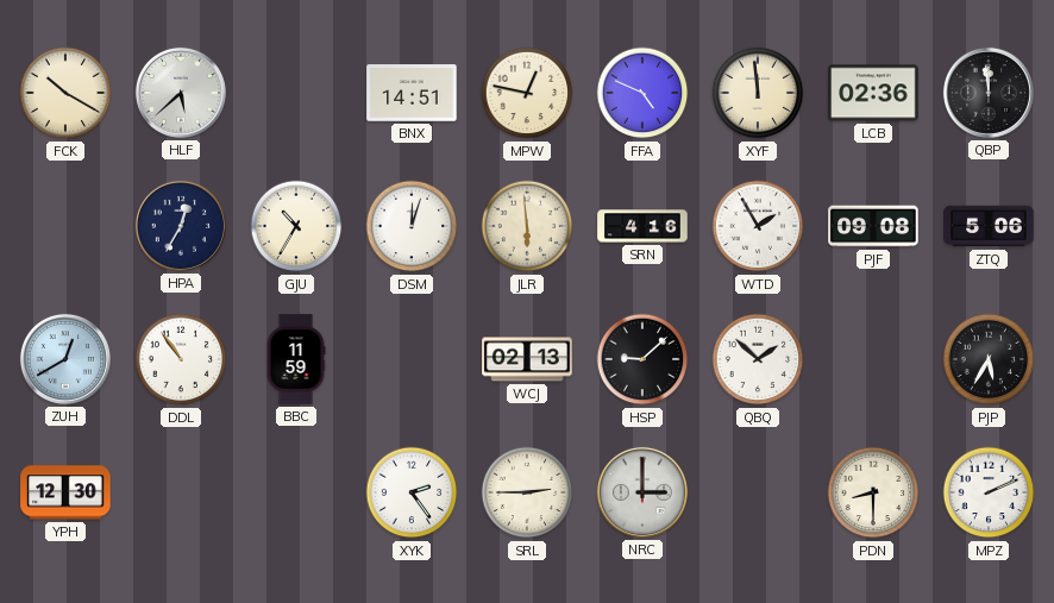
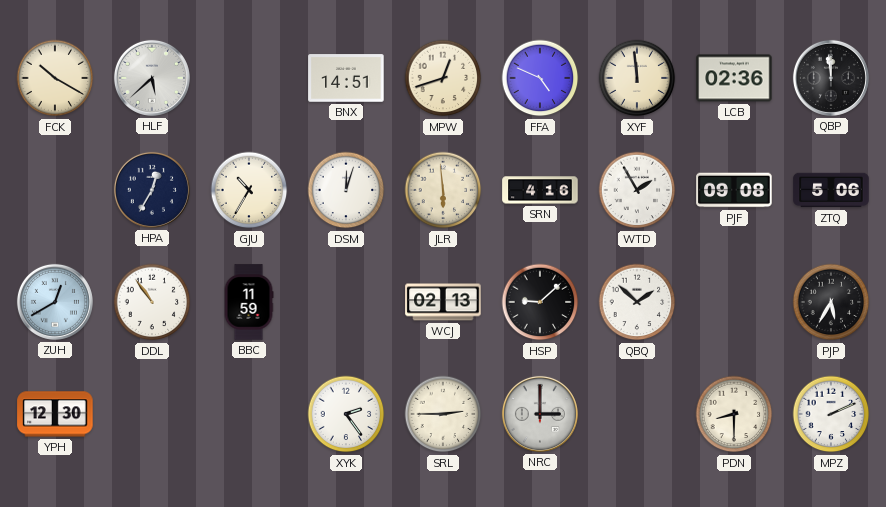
MPW: 12:47 -> 12:42 (443, 78)
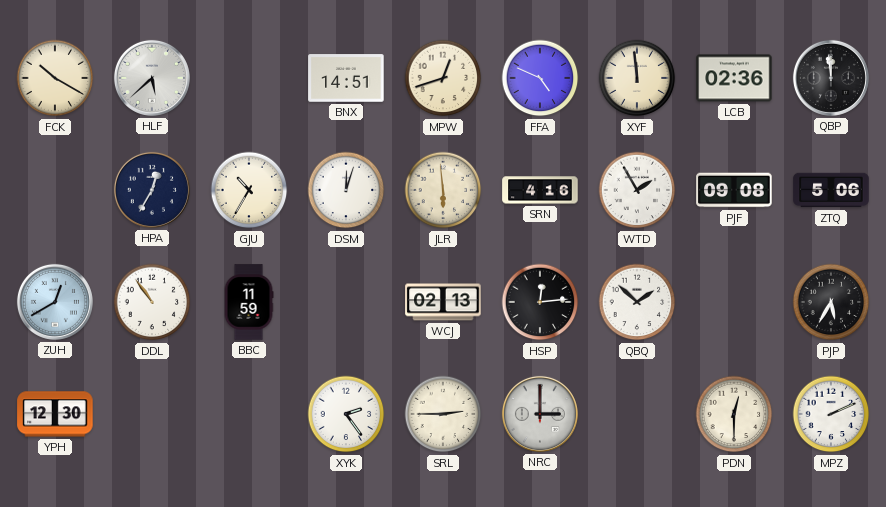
HSP: 9:08 -> 12:14 (540, 302)
PDN: 8:30 -> 12:30 (734, 414)
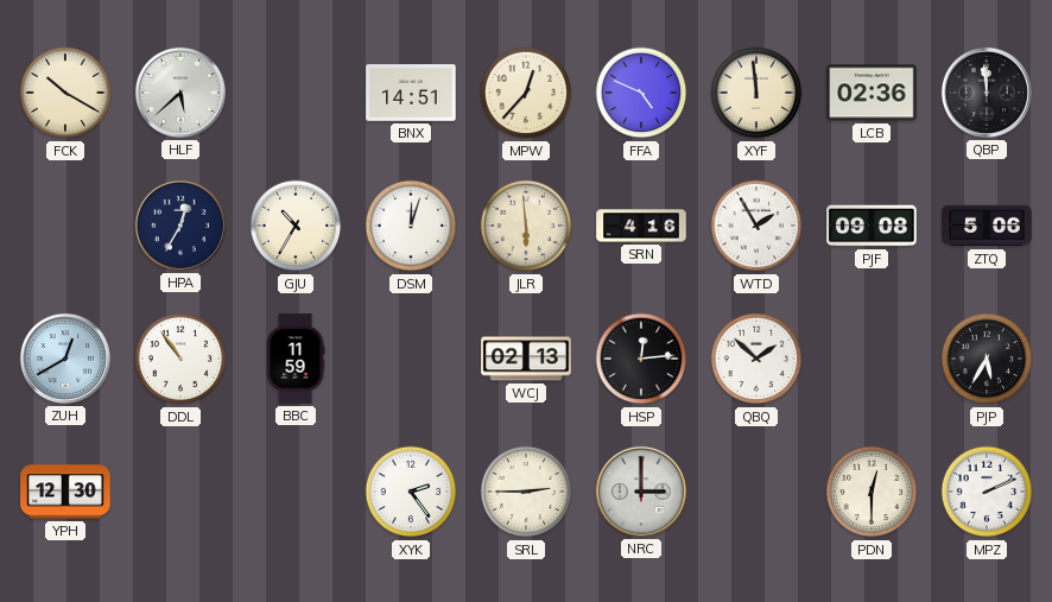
MPW: 12:42 -> 12:37 (526, 93)
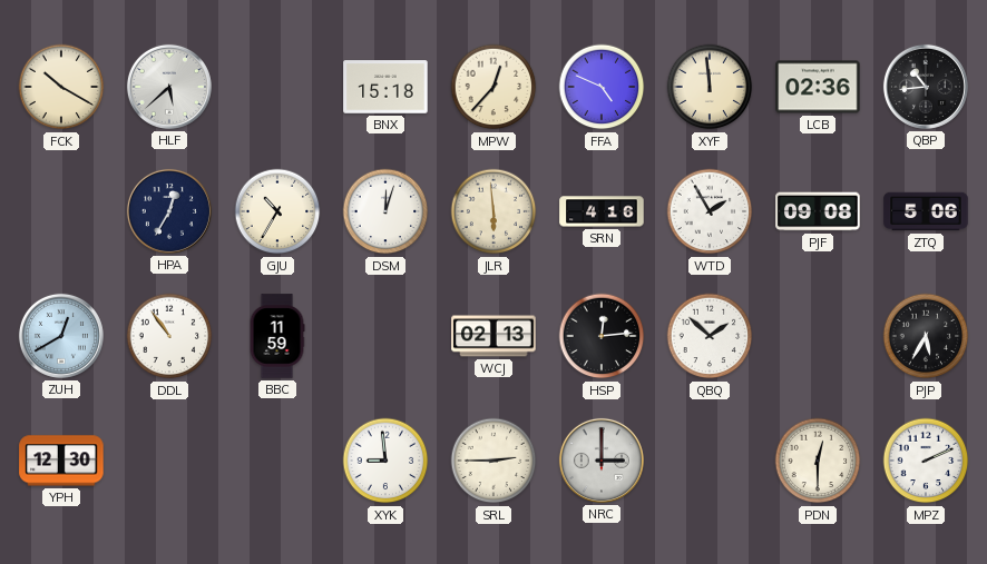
BNX: 14:51 -> 15:18 (385, 87)
QBP: 11:59 -> 10:44 (926, 87)
XYK: 2:24 -> 8:59 (385, 461)
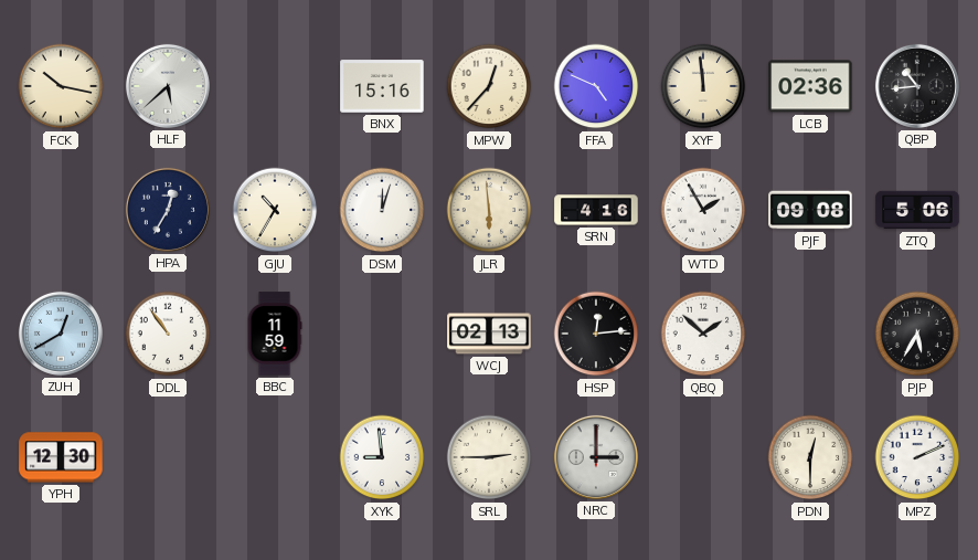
FCK: 10:20 -> 10:17 (61, 86)
BNX: 15:18 -> 15:16 (382, 86)
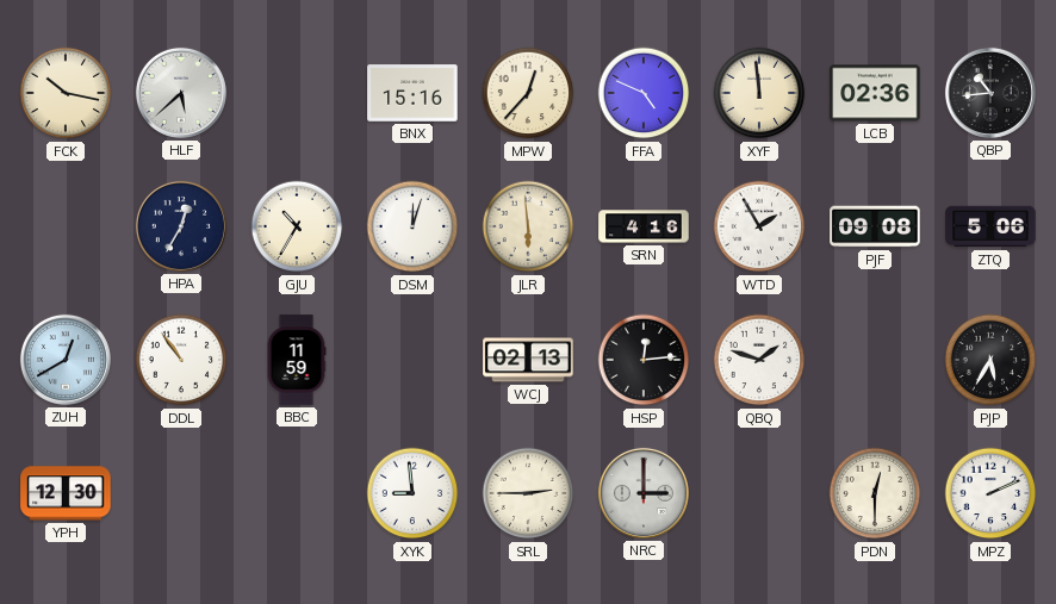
QBQ: 1:52 -> 1:48 (759, 360)
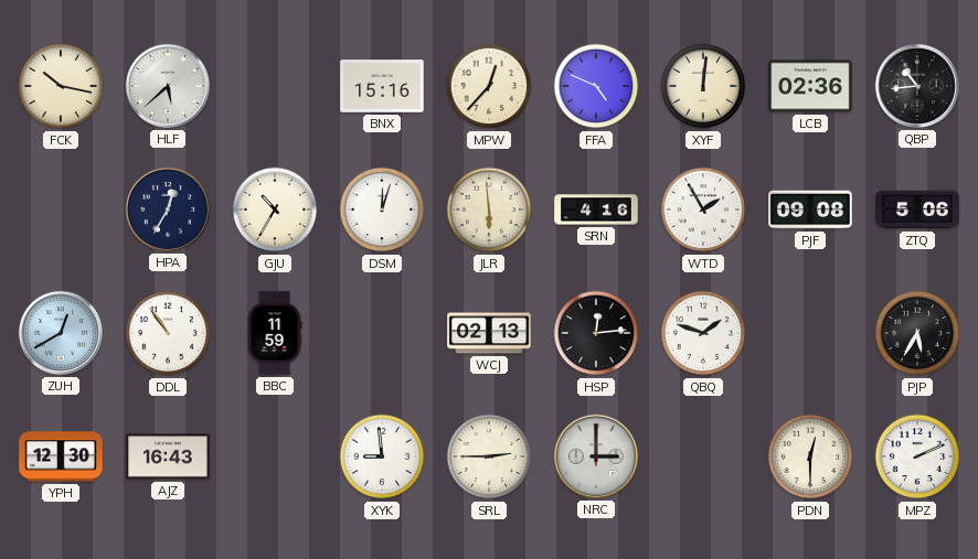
XYF: 11:59 -> 12:01 (703, 86)
AJZ: none -> 16:43 (168, 456)
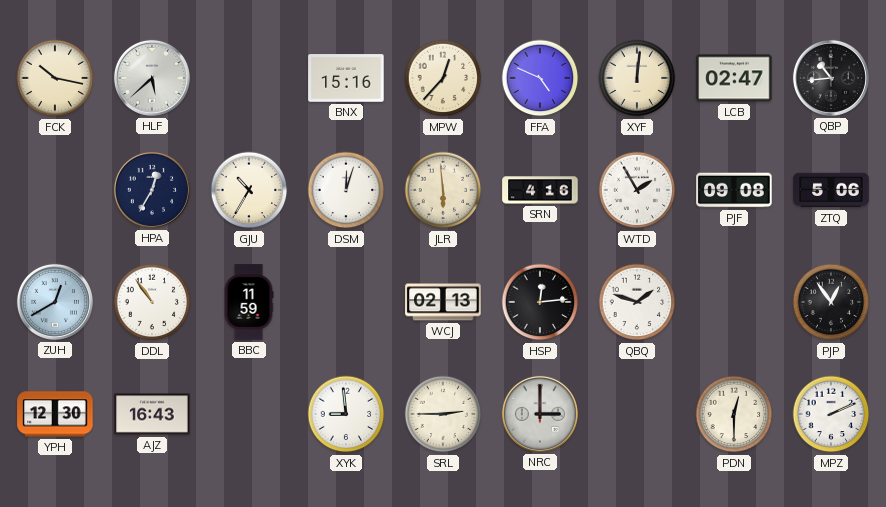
LCB: 02:36 -> 02:47 (734, 78)
PJP: 5:35 -> 12:54 (831, 302)
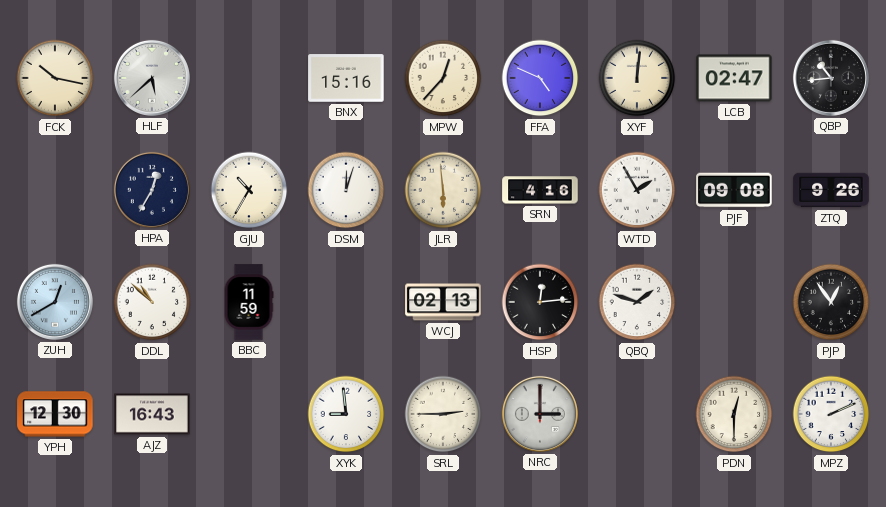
ZTQ: 5:06 -> 9:26 (831, 190)
DDL: 10:54 -> 10:52 (152, 302)
